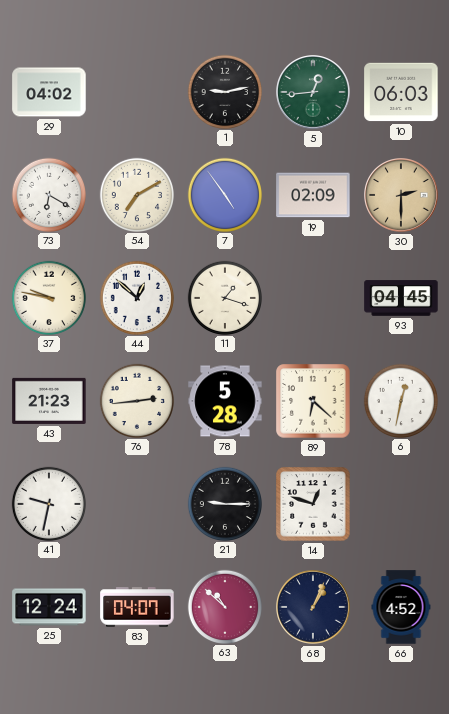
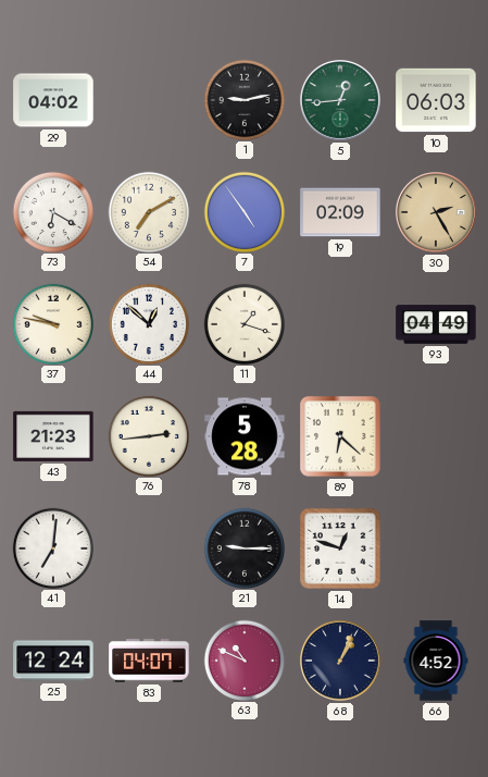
30: 2:30 -> 2:25 (437, 213)
93: 04:45 -> 04:49 (436, 324)
6: 12:32 -> none (400, 400)
41: 9:32 -> 7:01 (52, 547)
63: 10:52 -> 10:49 (243, 659)
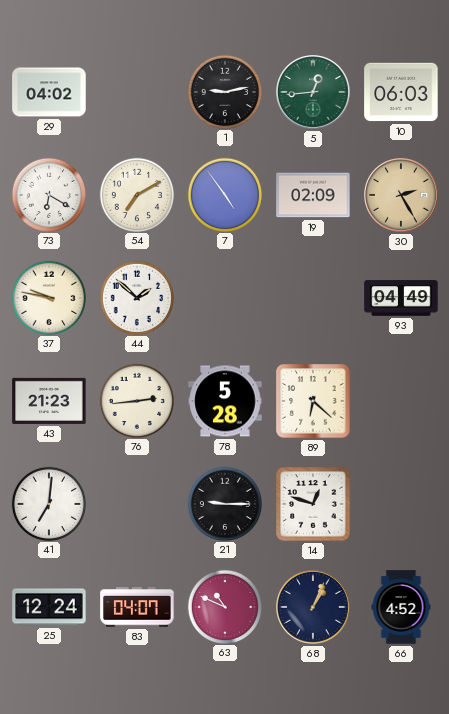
44: 12:52 -> 1:52 (136, 297)
11: 1:18 -> none (243, 323)
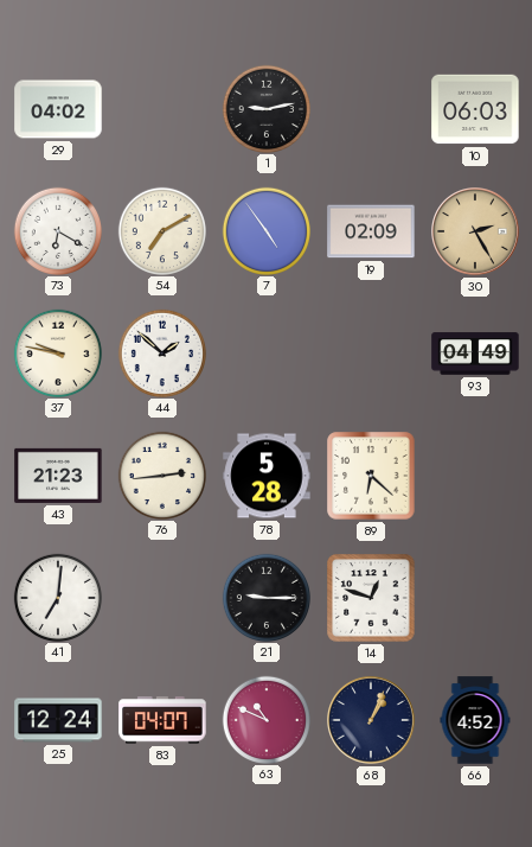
5: 12:44 -> none (314, 93)
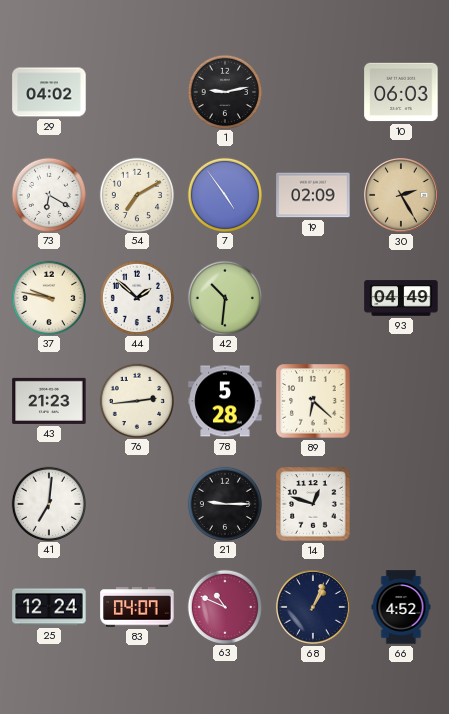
42: none -> 10:31 (224, 297)
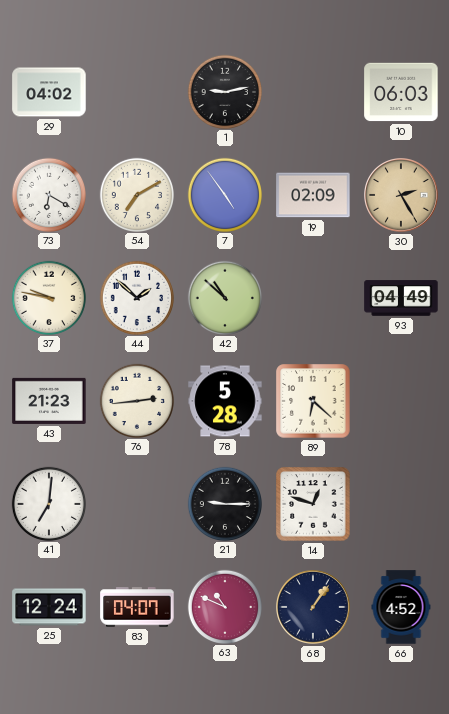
42: 10:31 -> 10:52 (224, 297)
68: 1:04 -> 1:06 (314, 608)
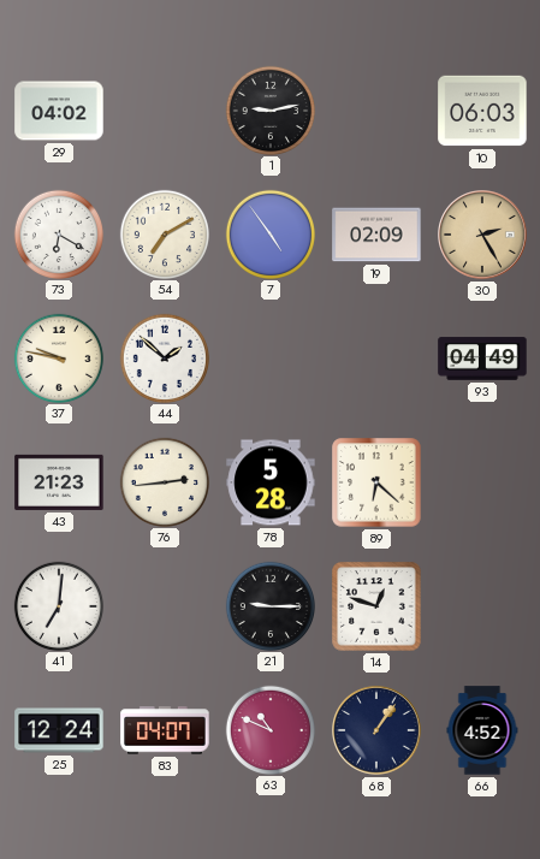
42: 10:52 -> none (224, 297)
